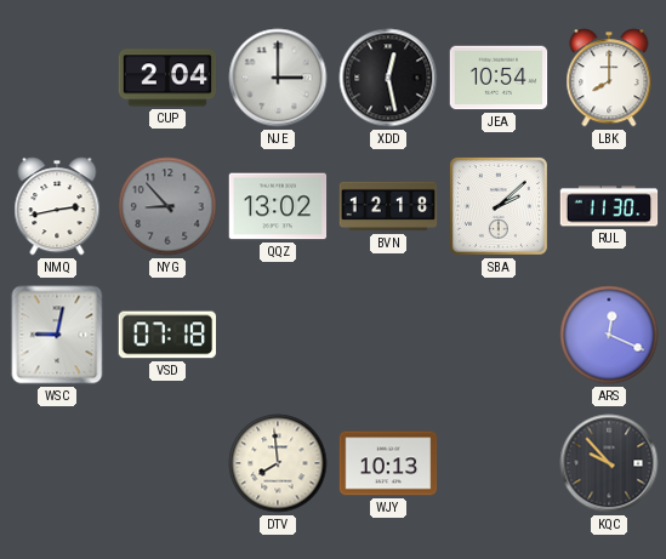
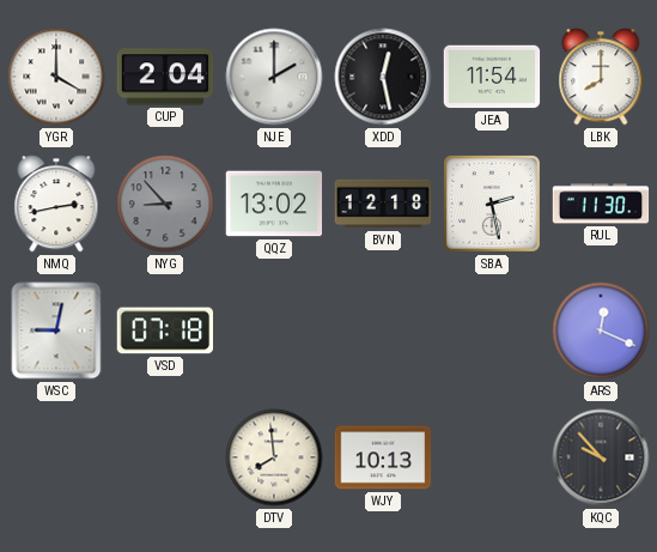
YGR: none -> 4:00 (56, 77)
NJE: 3:00 -> 2:00 (274, 77)
JEA: 10:54 -> 11:54 (492, 77)
SBA: 2:08 -> 2:28 (492, 204)
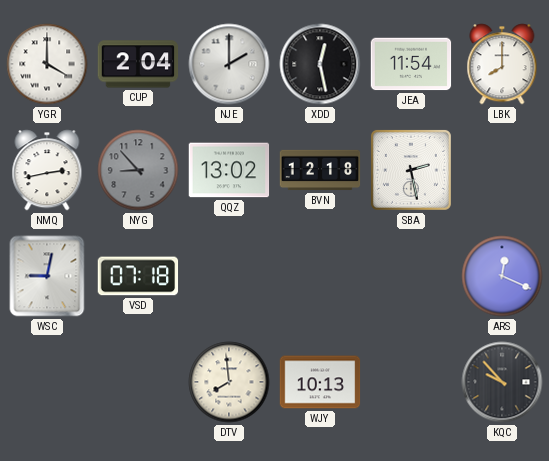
RUL: 11:30 -> none (601, 204)
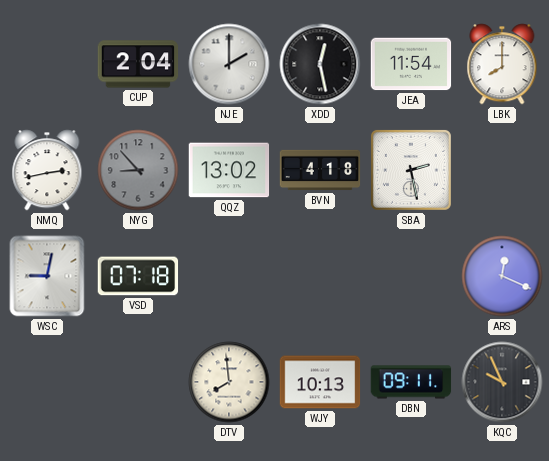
YGR: 4:00 -> none (47, 64)
BVN: 12:18 -> 4:18 (320, 170)
DBN: none -> 09:11 (411, 382)
KQC: 9:53 -> 9:56 (502, 382)
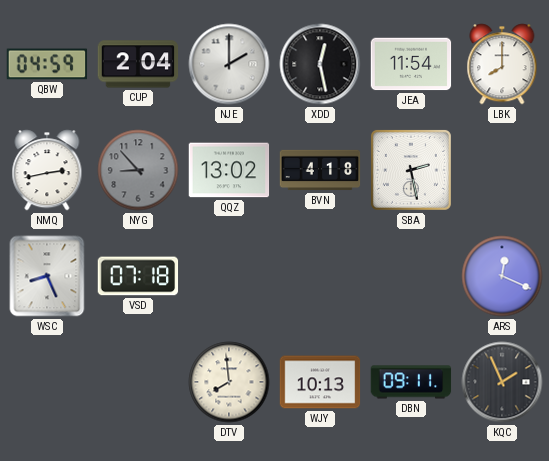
QBW: none -> 04:59 (47, 64)
WSC: 9:02 -> 8:26 (47, 276)
KQC: 9:56 -> 1:56 (502, 382)
